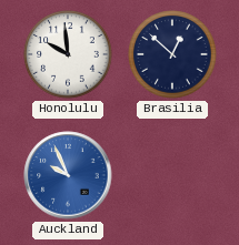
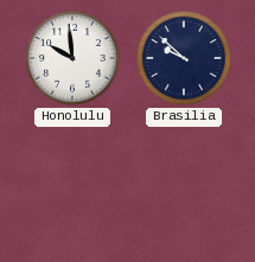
Brasilia: 12:52 -> 9:52 (184, 58)
Auckland: 9:56 -> none (68, 175)
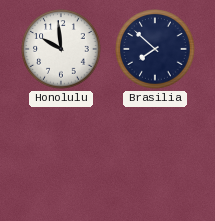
Brasilia: 9:52 -> 7:52 (155, 49)
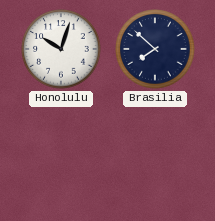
Honolulu: 9:59 -> 10:03 (61, 49)
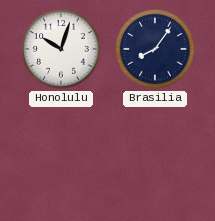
Brasilia: 7:52 -> 8:06 (155, 49)
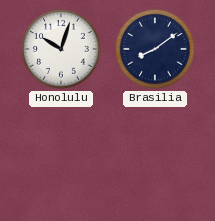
Brasilia: 8:06 -> 8:09 (155, 49)
